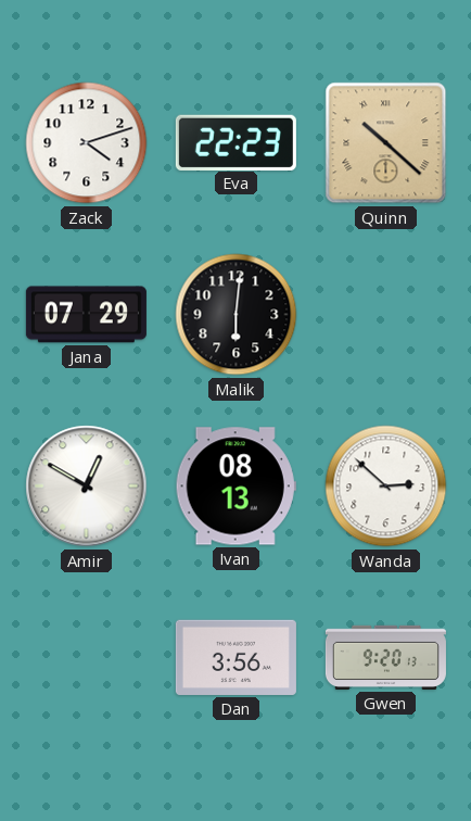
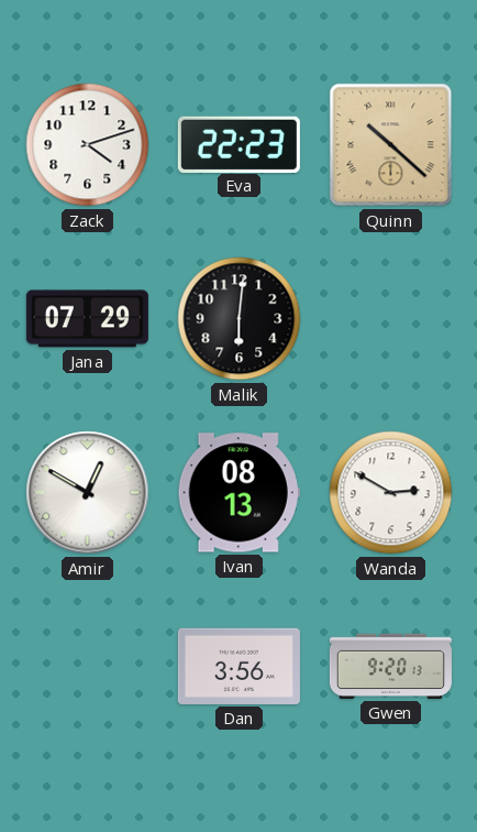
Wanda: 2:52 -> 2:50 (391, 493)
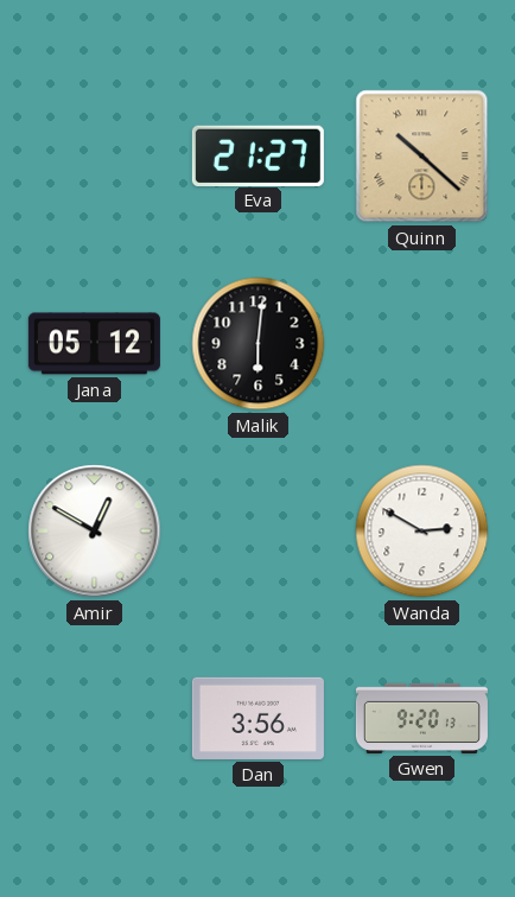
Zack: 4:12 -> none (88, 145)
Eva: 22:23 -> 21:27 (257, 155)
Jana: 07:29 -> 05:12 (94, 344)
Ivan: 08:13 -> none (239, 493)
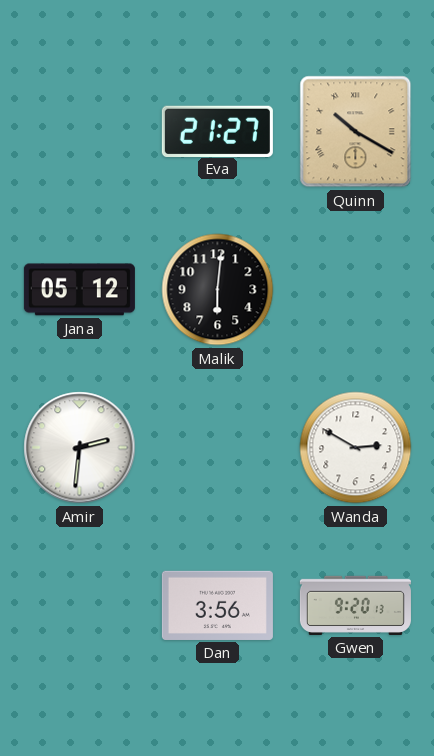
Quinn: 10:22 -> 10:20 (356, 132)
Amir: 12:50 -> 2:31 (80, 448)
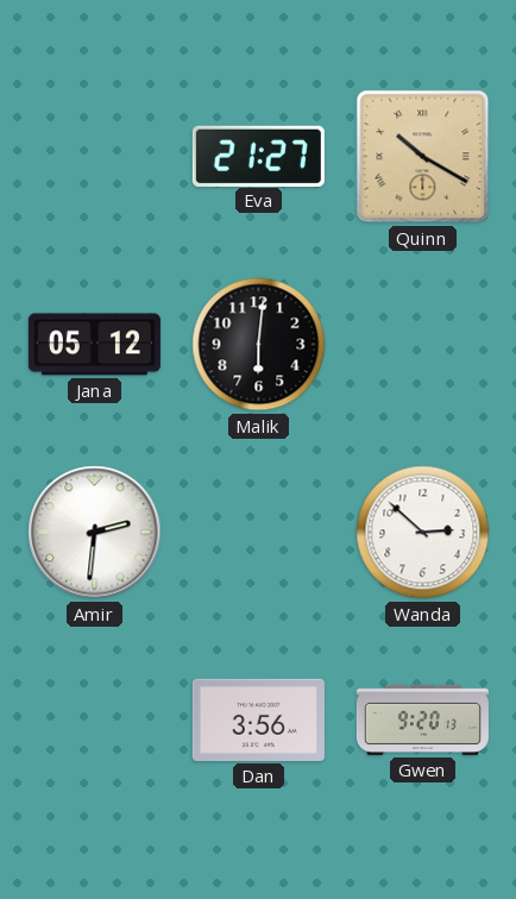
Wanda: 2:50 -> 2:52 (423, 533)
